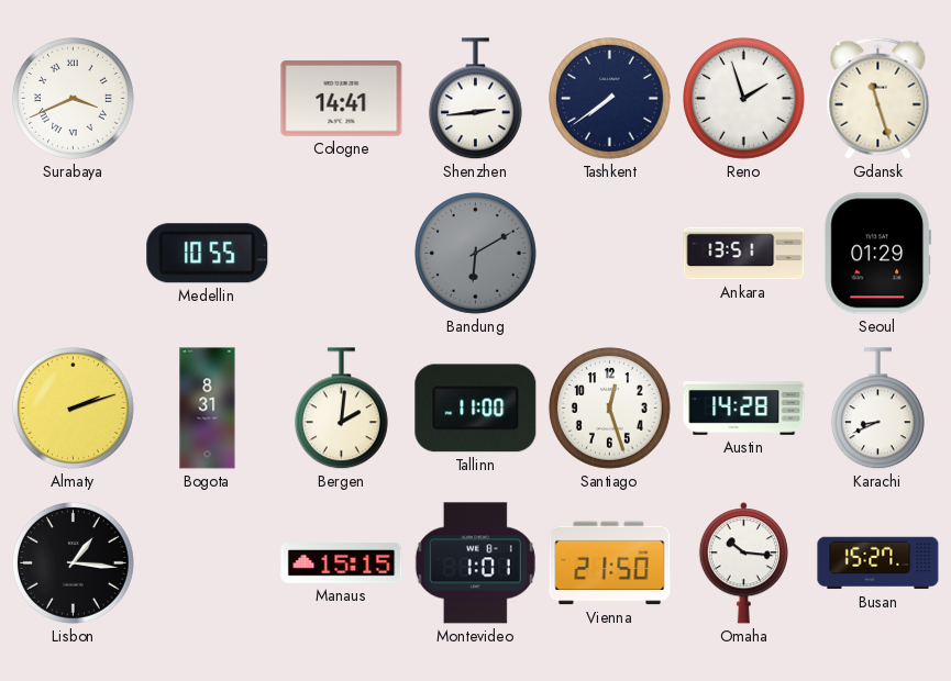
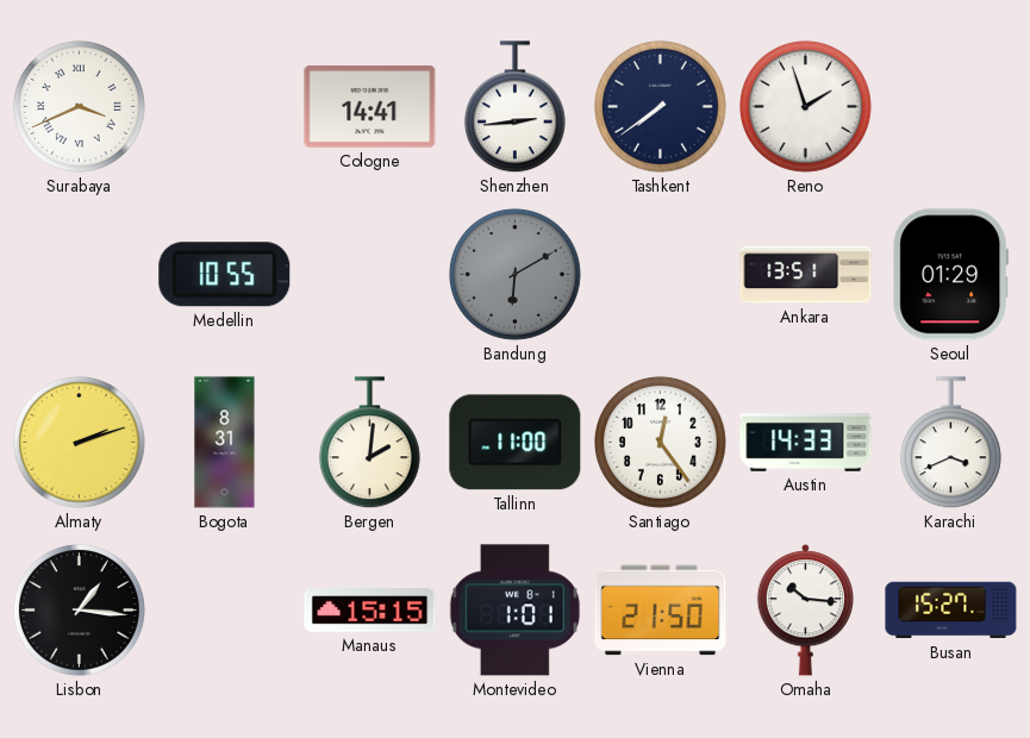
Gdansk: 11:27 -> none (878, 98)
Santiago: 12:27 -> 12:24 (660, 442)
Austin: 14:28 -> 14:33 (806, 443)
Karachi: 8:41 -> 3:41 (950, 443)
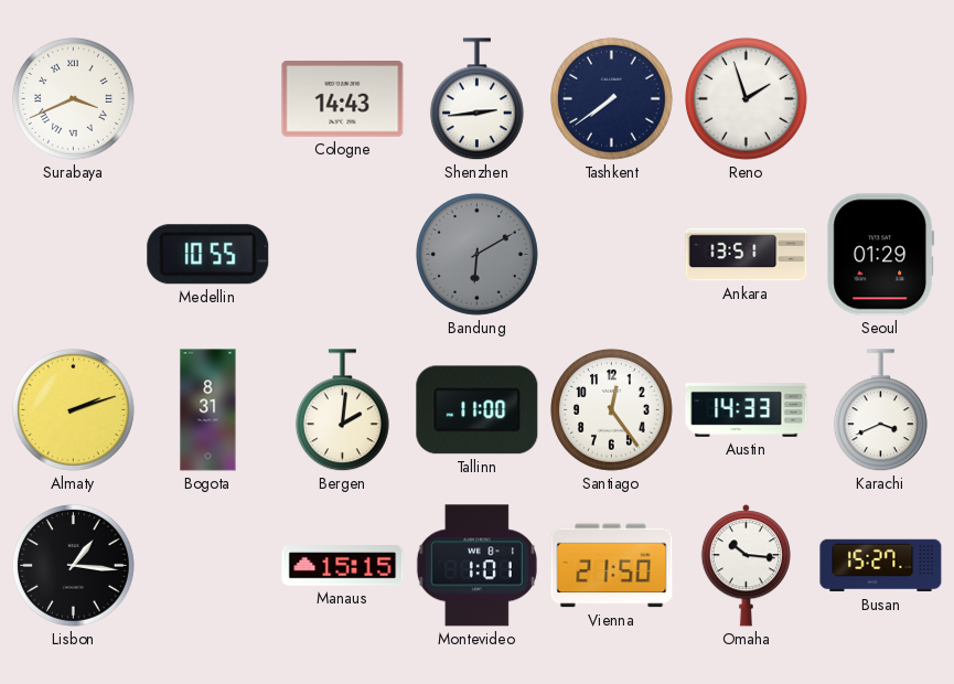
Cologne: 14:41 -> 14:43 (343, 98)
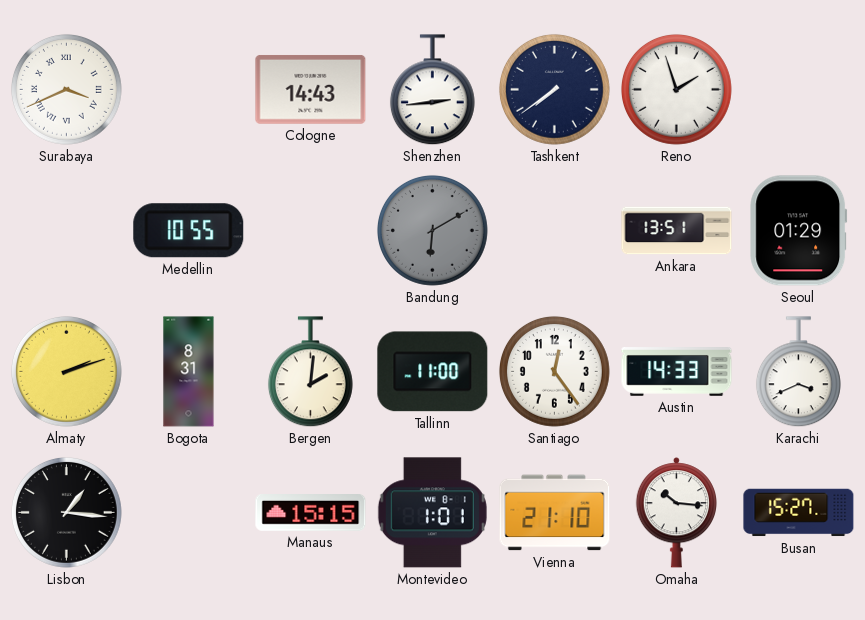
Vienna: 21:50 -> 21:10 (555, 513)
